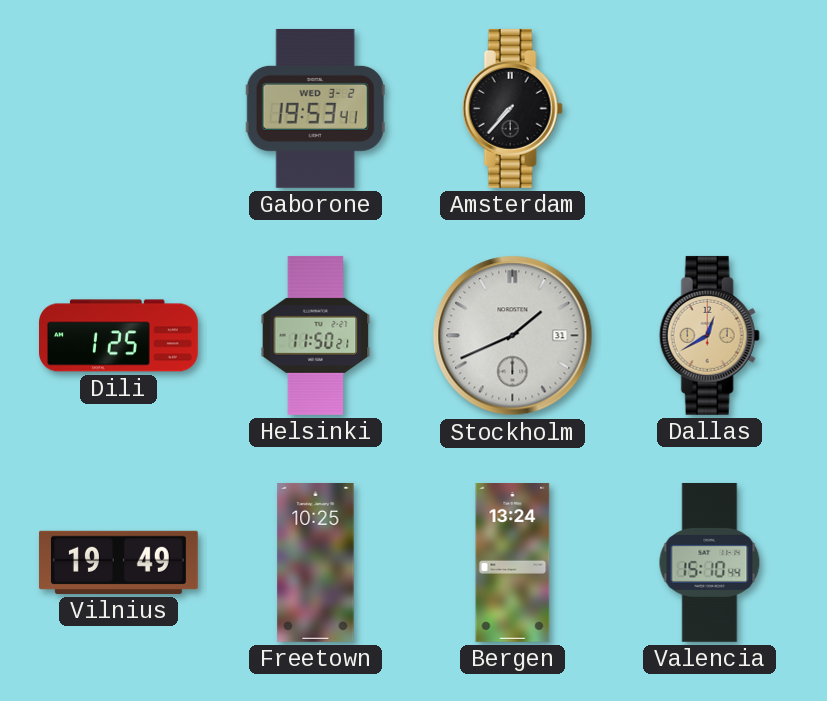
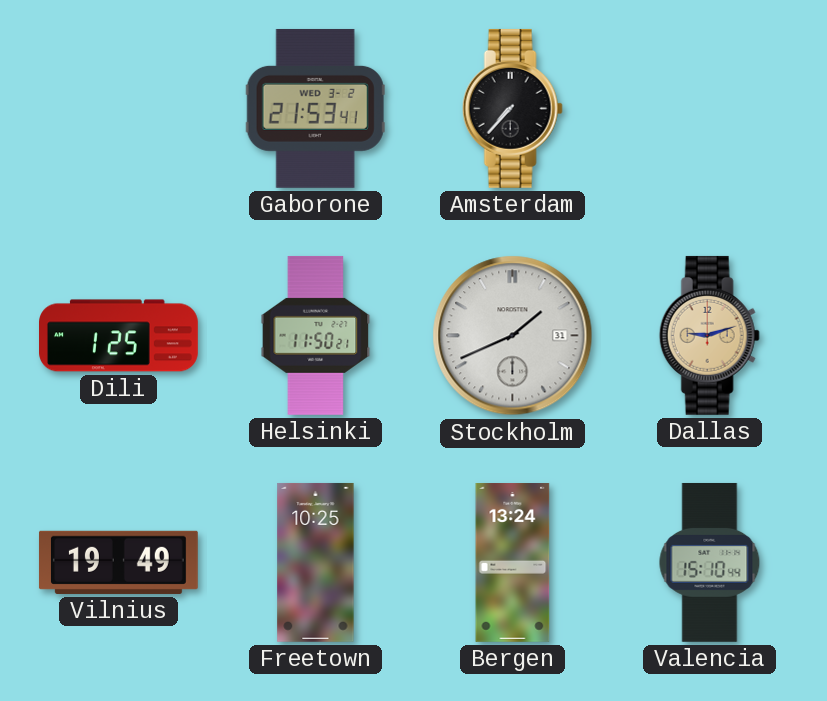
Gaborone: 19:53 -> 21:53 (315, 108)
Dallas: 12:40 -> 9:12 (709, 335)
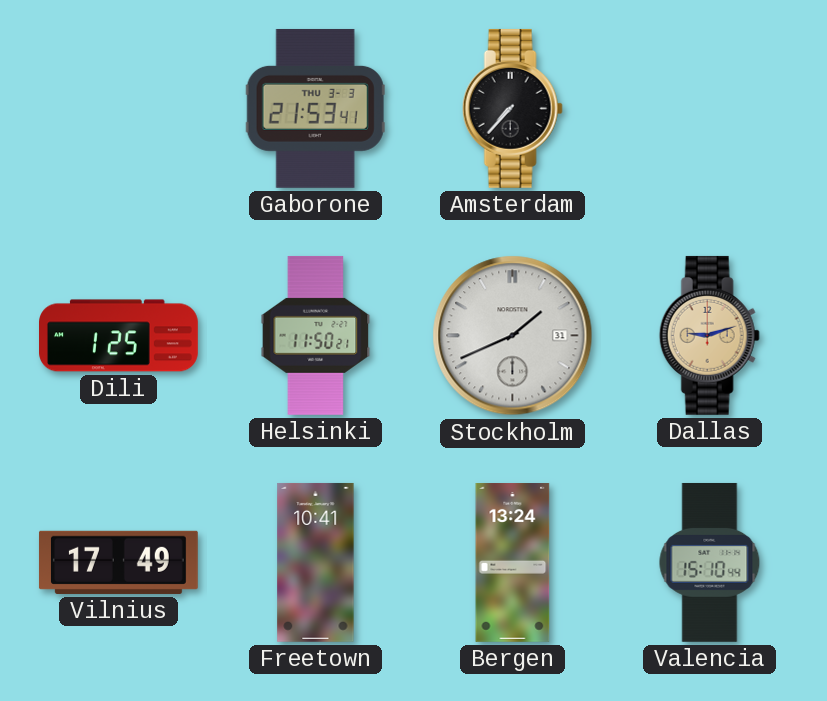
Gaborone date: WED 3-2 -> THU 3-3 (315, 108)
Vilnius: 19:49 -> 17:49 (118, 562)
Freetown: 10:25 -> 10:41 (316, 562)
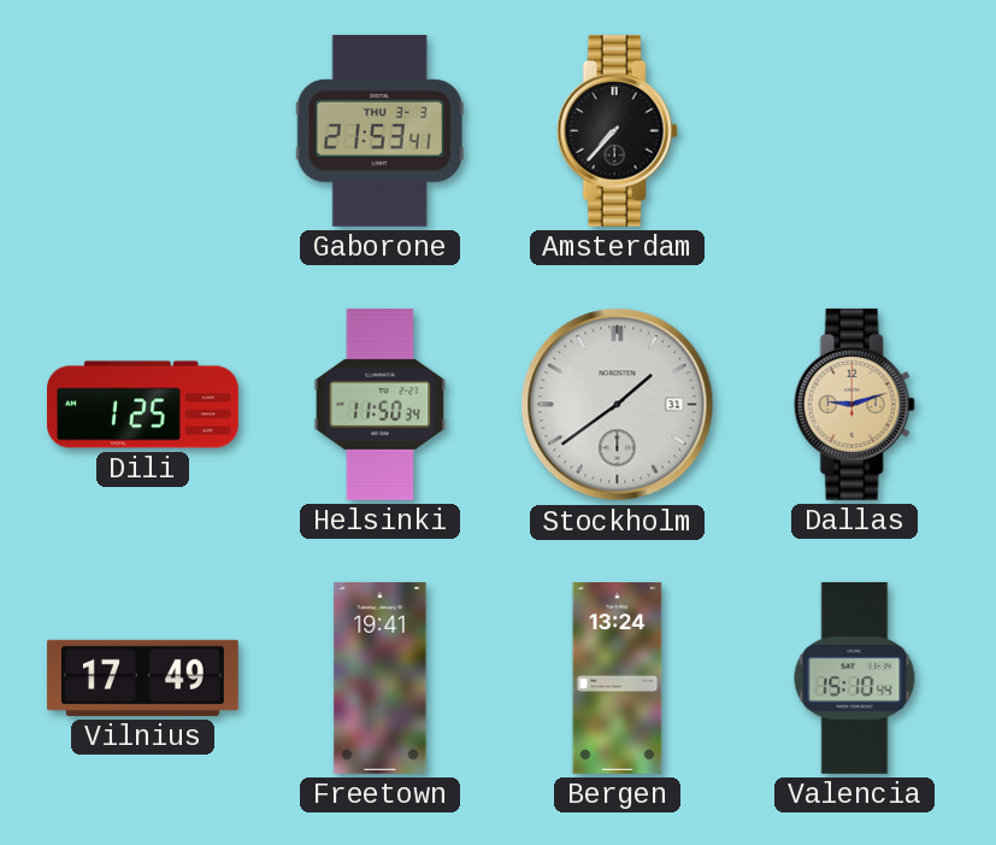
Helsinki: 11:50:21 -> 11:50:34 (381, 404)
Stockholm: 1:41 -> 1:39 (618, 405)
Freetown: 10:41 -> 19:41 (381, 677)
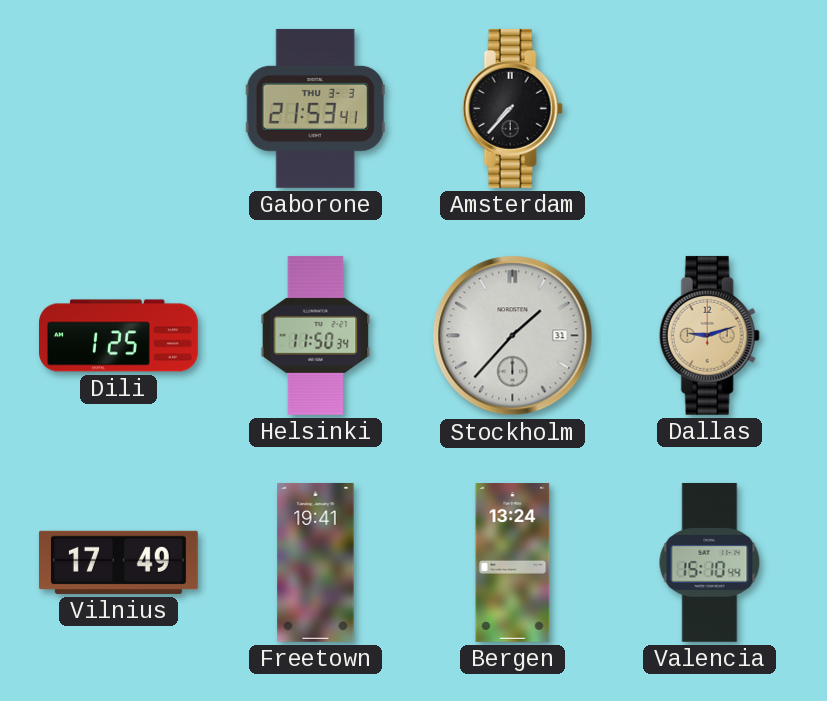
Stockholm: 1:39 -> 1:37 (513, 336)
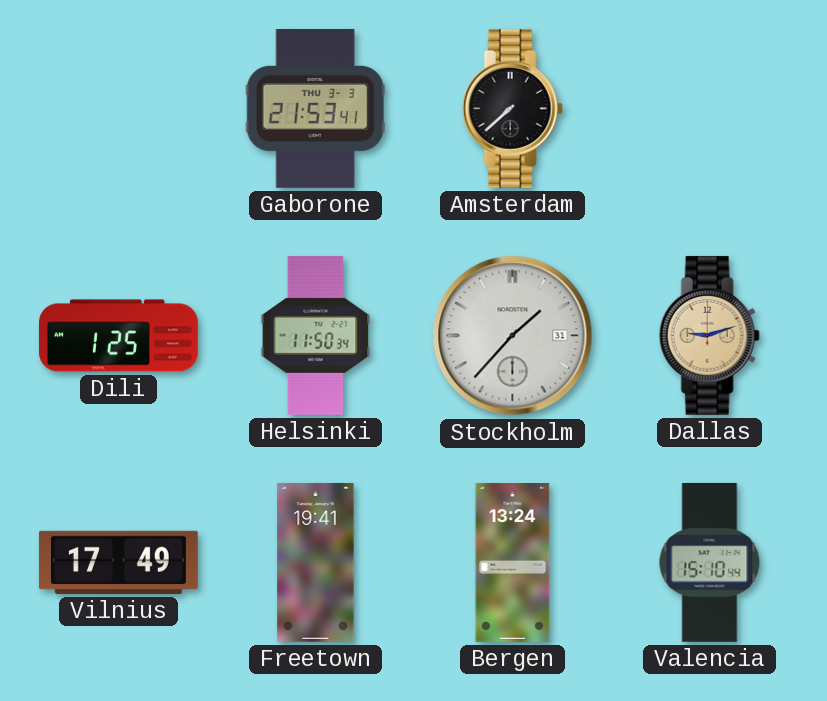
Amsterdam: 7:37 -> 7:38 (512, 108)
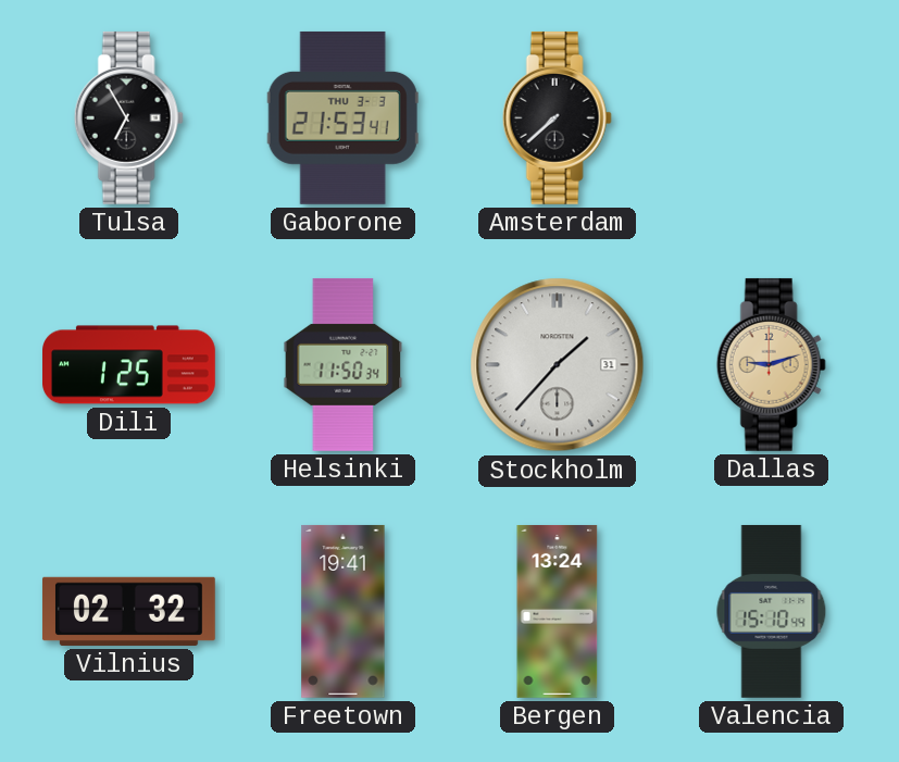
Tulsa: none -> 6:55 (128, 117)
Vilnius: 17:49 -> 02:32 (128, 611)
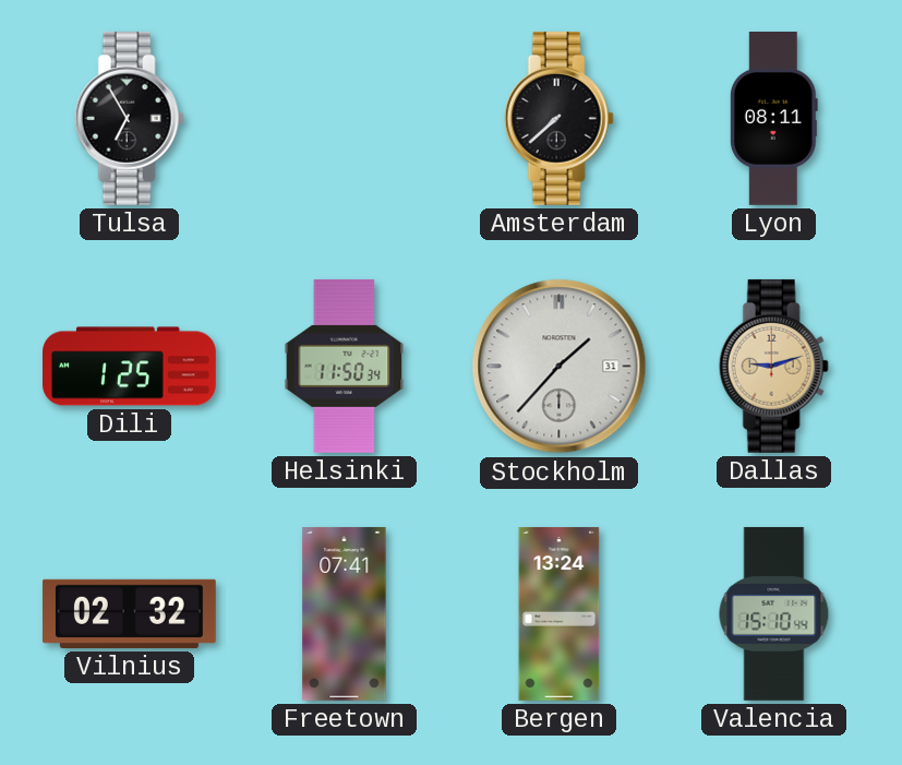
Gaborone: 21:53 -> none (342, 117)
Lyon: none -> 08:11 (773, 119)
Freetown: 19:41 -> 07:41 (345, 613)
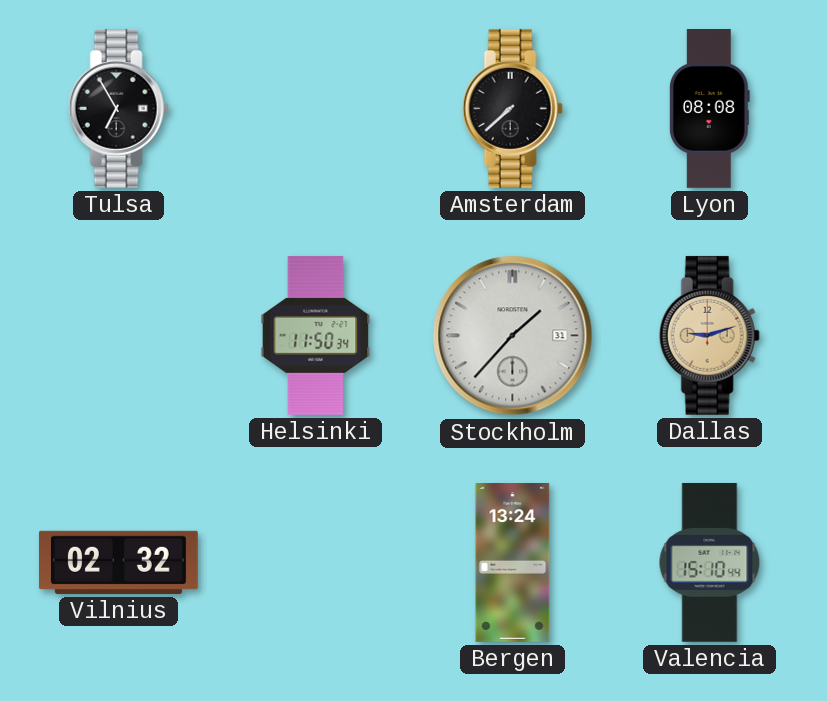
Lyon: 08:11 -> 08:08 (709, 109)
Dili: 1:25 -> none (130, 367)
Freetown: 07:41 -> none (345, 613)
